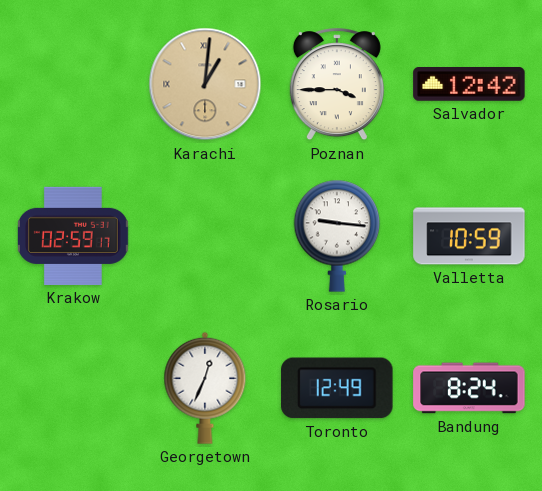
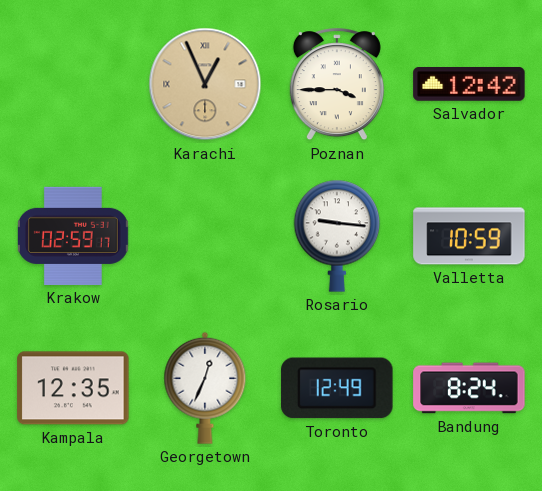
Karachi: 1:01 -> 12:56 (205, 84)
Kampala: none -> 12:35 (73, 388)
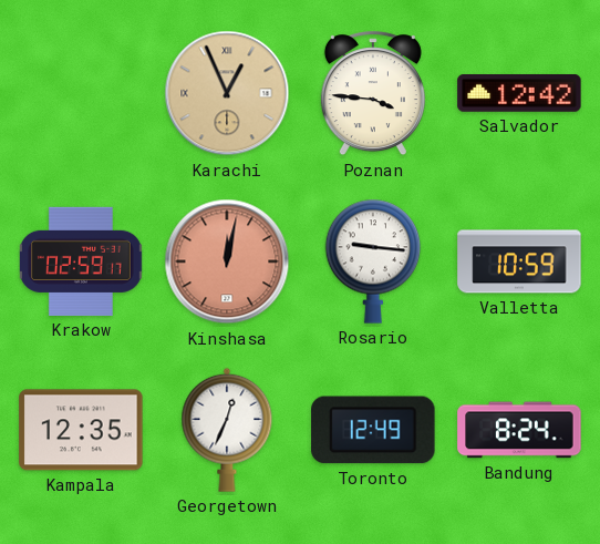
Poznan: 3:45 -> 3:46 (373, 94)
Kinshasa: none -> 12:02 (227, 261)
